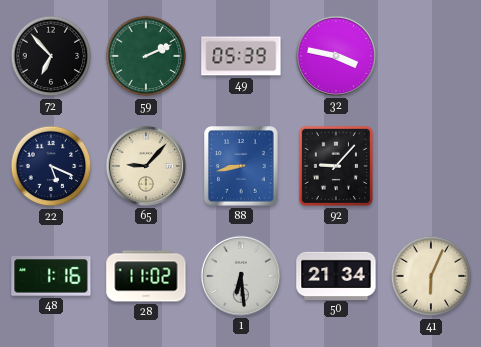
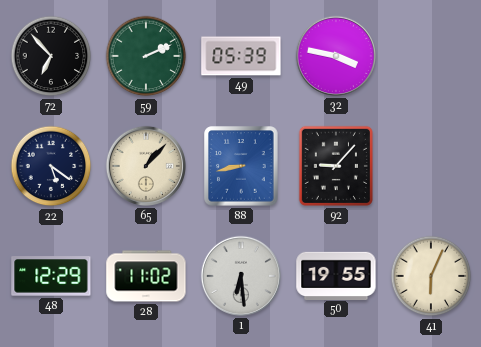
22: 5:19 -> 5:21 (51, 166)
65: 9:07 -> 1:07 (146, 166)
48: 1:16 -> 12:29 (51, 276)
50: 21:34 -> 19:55 (336, 275)
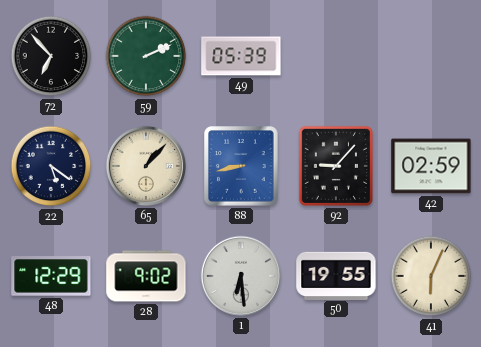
32: 3:47 -> none (336, 56)
42: none -> 02:59 (431, 166)
28: 11:02 -> 9:02 (146, 276)
